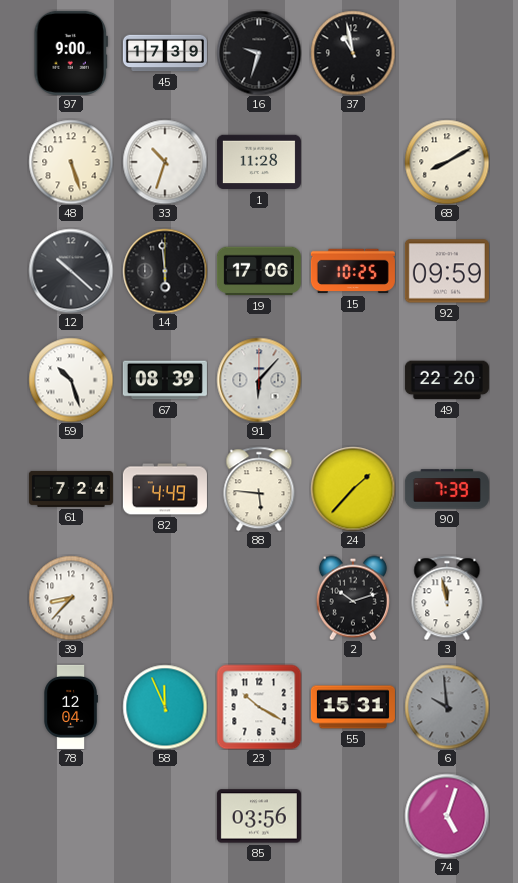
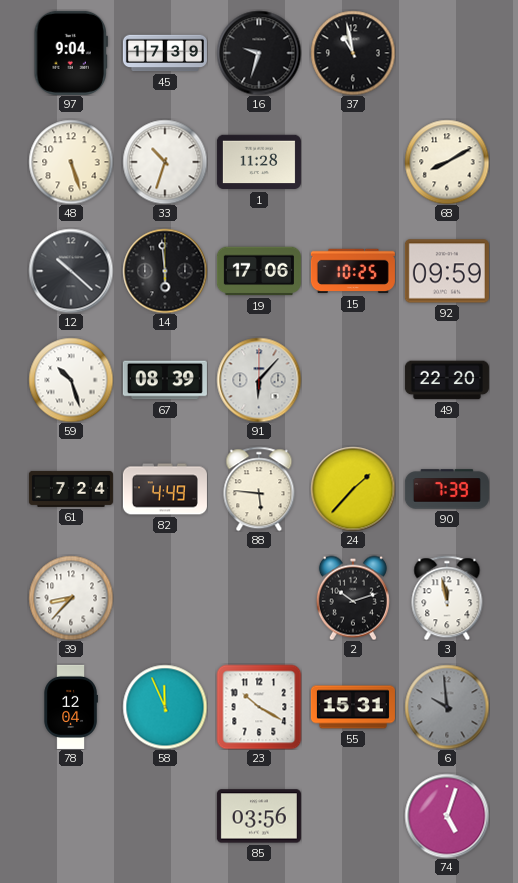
97: 9:00 -> 9:04 (71, 53)
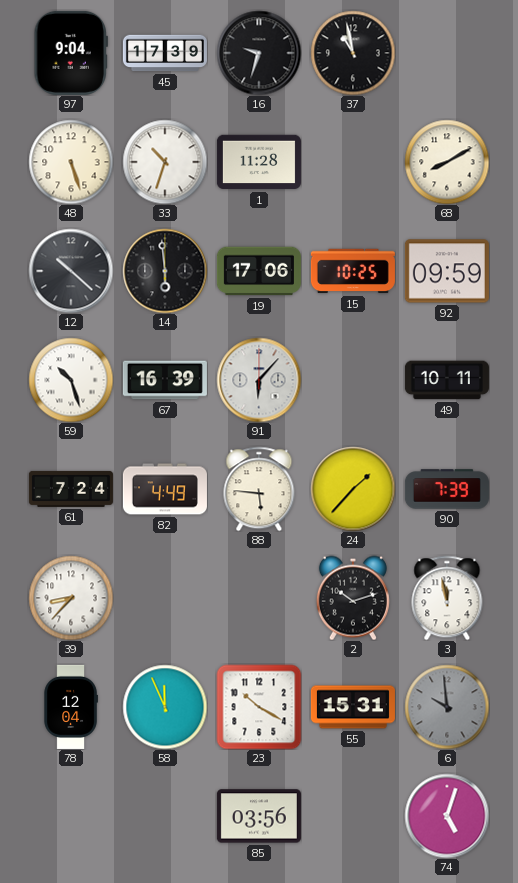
67: 08:39 -> 16:39 (165, 380)
49: 22:20 -> 10:11 (447, 380)
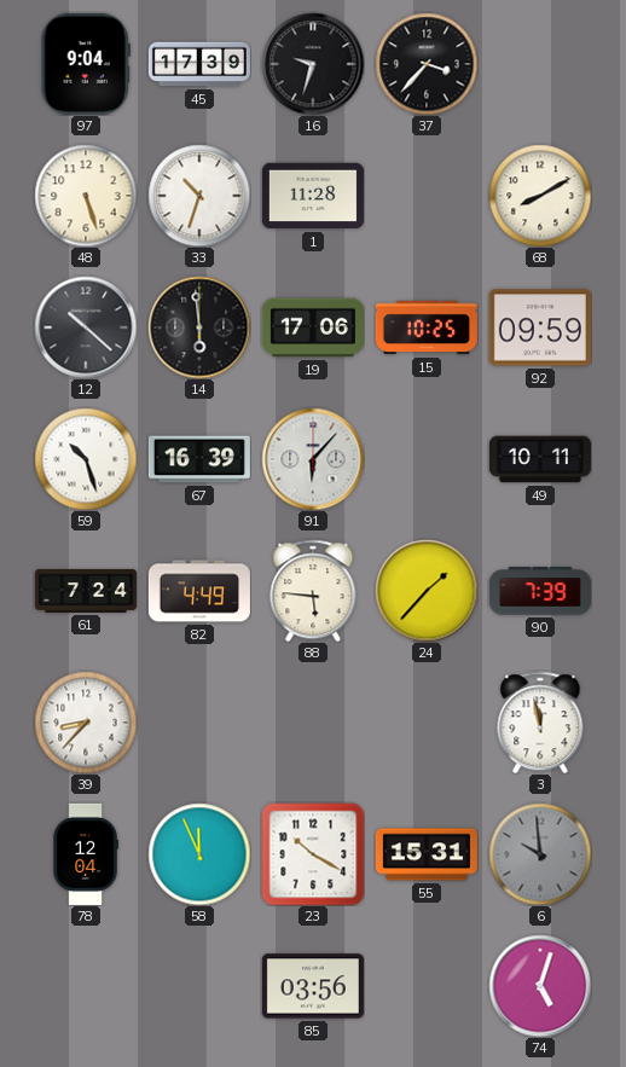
37: 10:58 -> 3:37 (427, 64)
2: 10:12 -> none (353, 598)
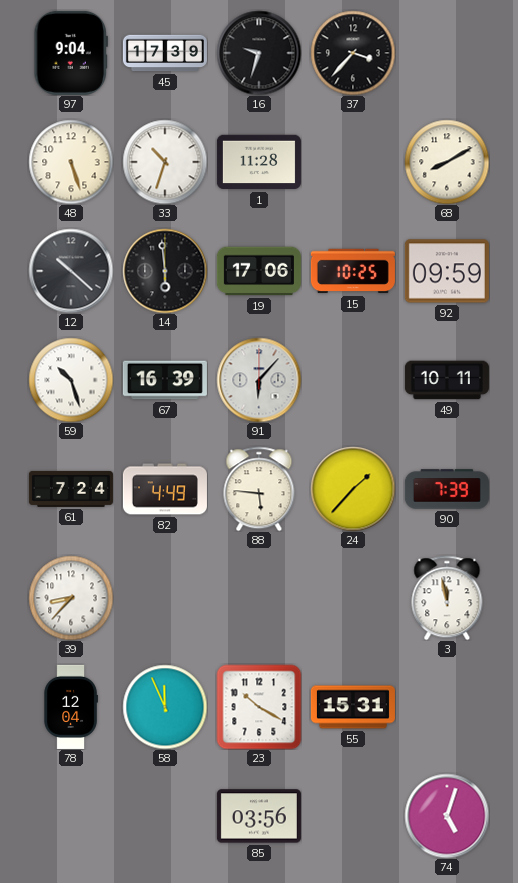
6: 9:59 -> none (540, 854)
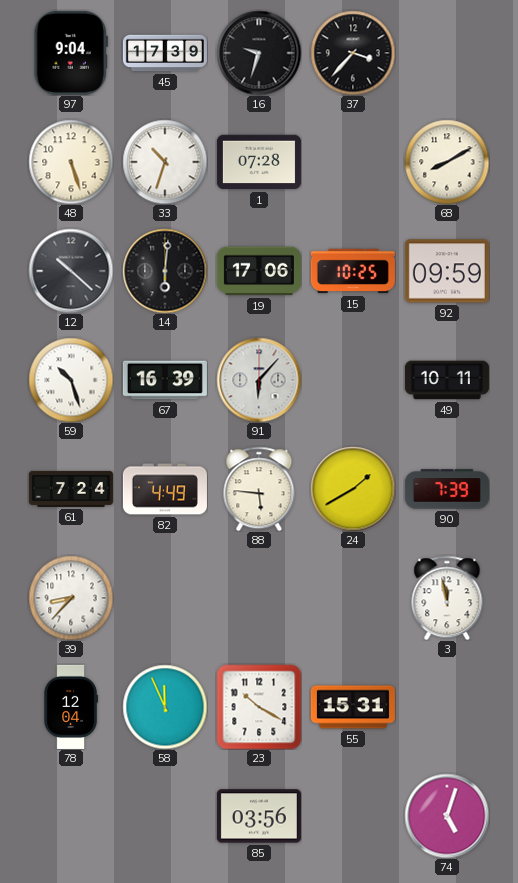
1: 11:28 -> 07:28 (259, 162)
14: 5:59 -> 6:01 (165, 271)
24: 1:37 -> 1:40 (353, 489)
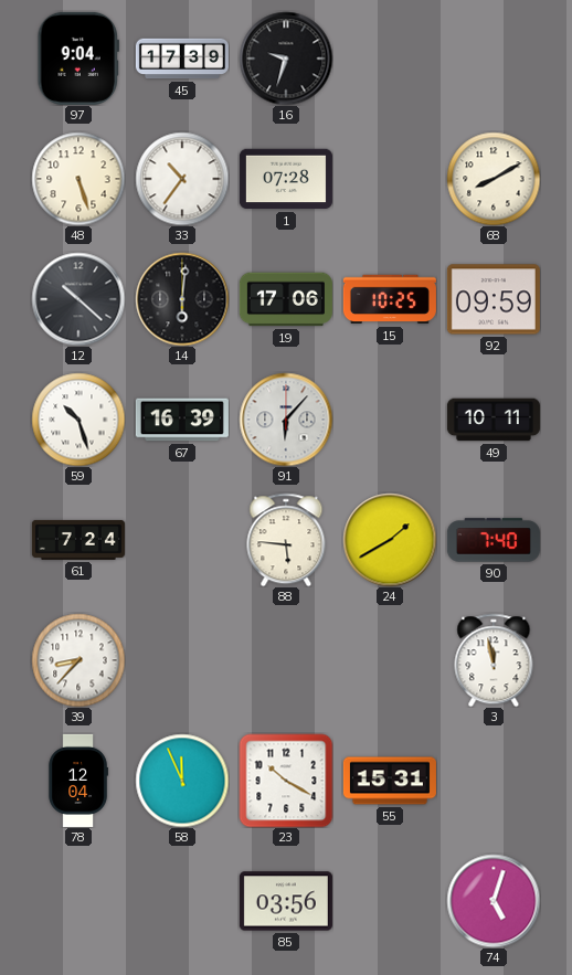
37: 3:37 -> none (353, 53)
33: 10:33 -> 10:36 (182, 179)
82: 4:49 -> none (165, 489)
90: 7:39 -> 7:40 (494, 540)
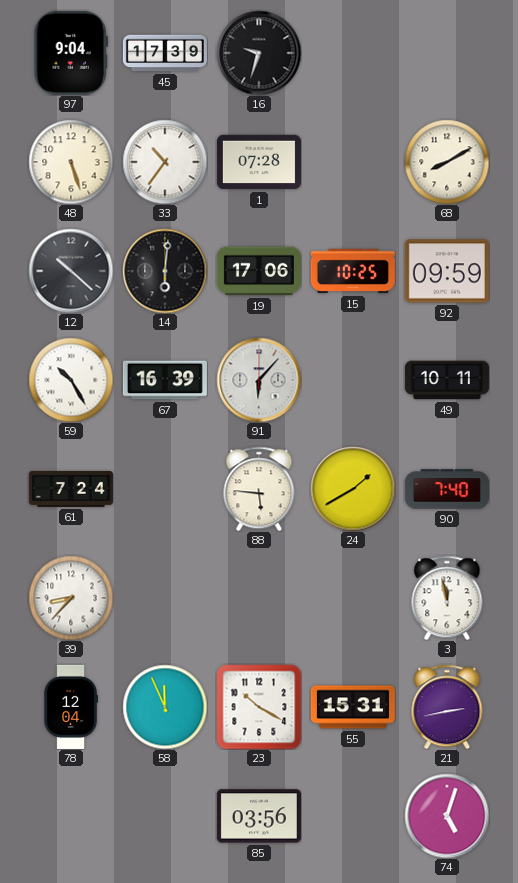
59: 10:27 -> 10:25 (71, 380)
21: none -> 2:43 (447, 707)
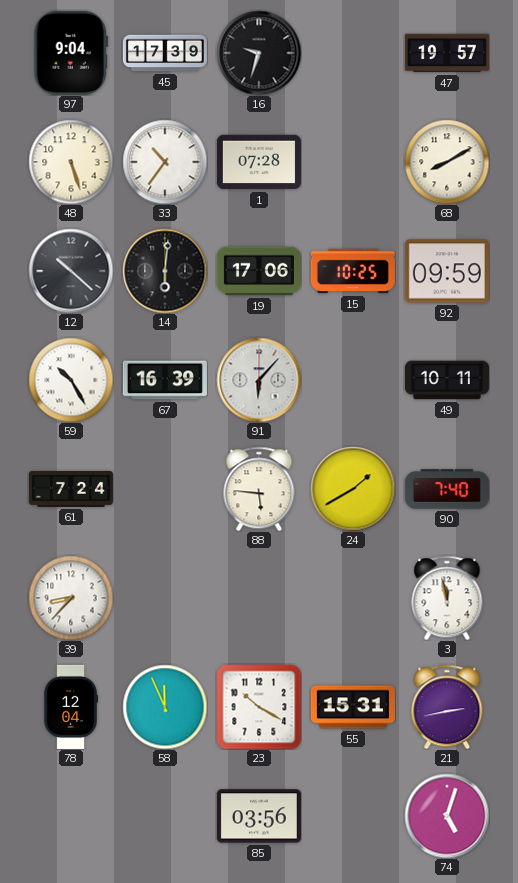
47: none -> 19:57 (447, 53)
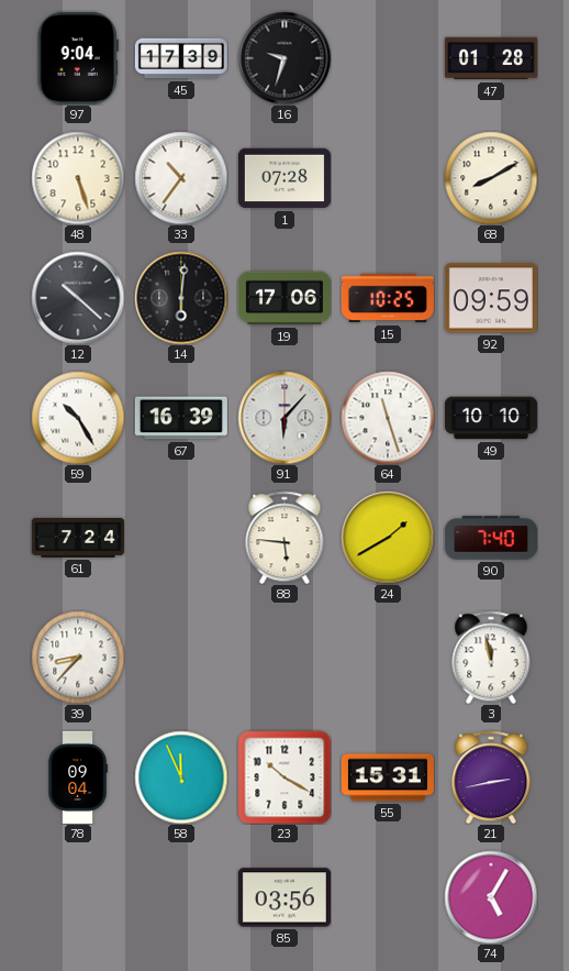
47: 19:57 -> 01:28 (491, 58)
64: none -> 11:27 (388, 418)
49: 10:11 -> 10:10 (491, 418)
78: 12:04 -> 09:04 (78, 777)
74: 5:03 -> 5:05 (491, 897)
